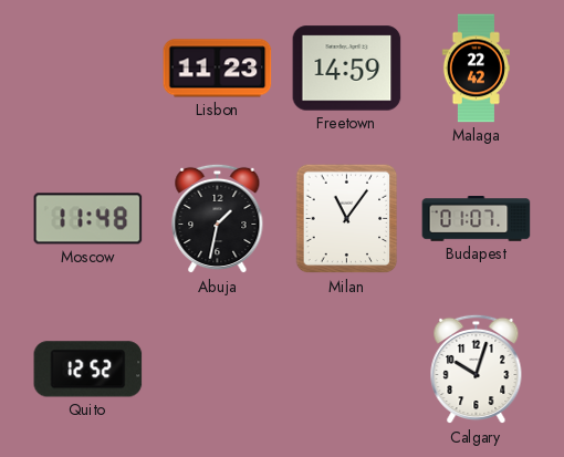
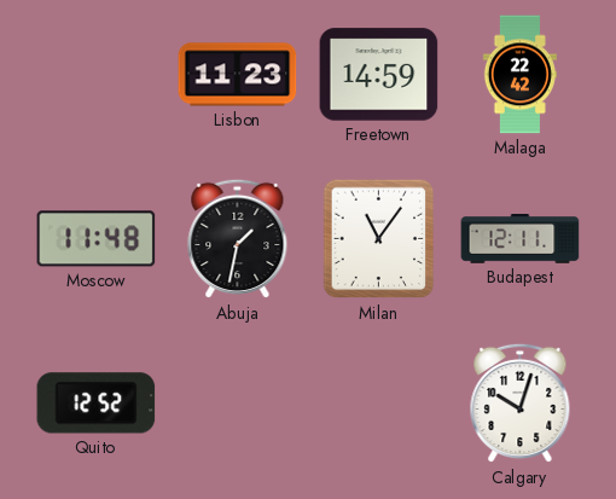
Budapest: 01:07 -> 12:11 (521, 239)
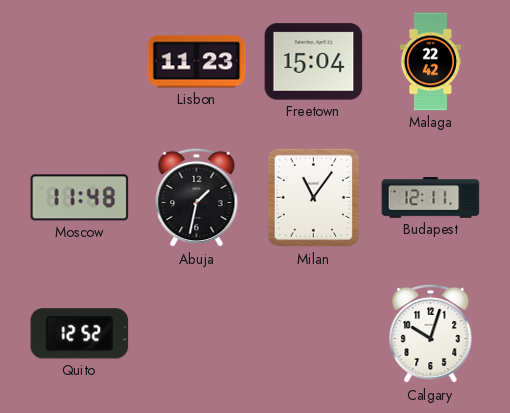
Freetown: 14:59 -> 15:04 (314, 62)
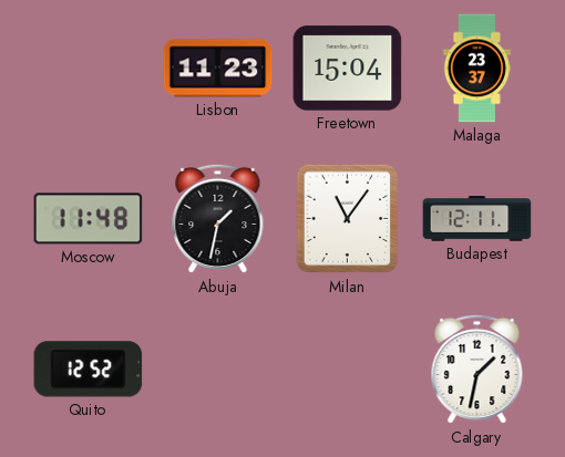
Malaga: 22:42 -> 23:37 (476, 69)
Calgary: 10:03 -> 1:32 (477, 370)
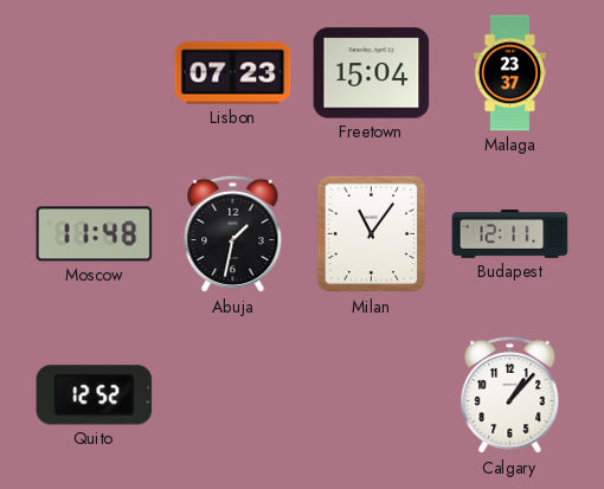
Lisbon: 11:23 -> 07:23 (233, 73)
Calgary: 1:32 -> 1:07 (510, 395)
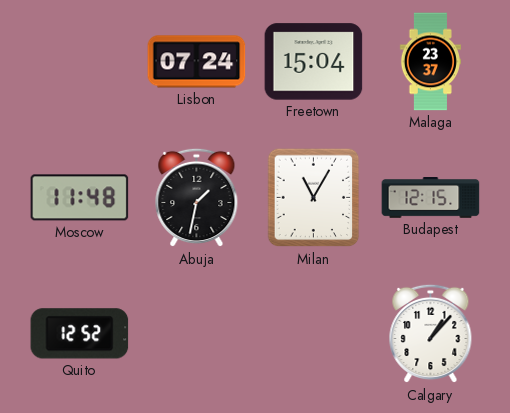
Lisbon: 07:23 -> 07:24 (197, 62)
Milan: 11:06 -> 11:05 (314, 198)
Budapest: 12:11 -> 12:15 (431, 198)
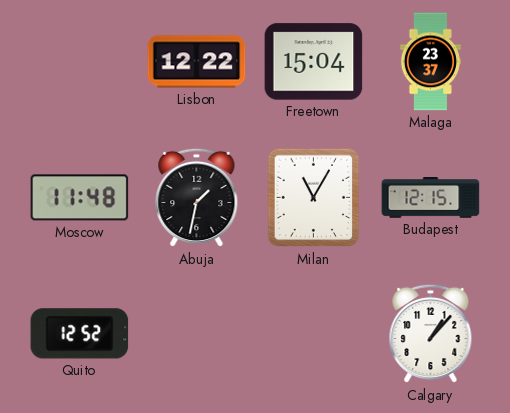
Lisbon: 07:24 -> 12:22 (197, 62)
